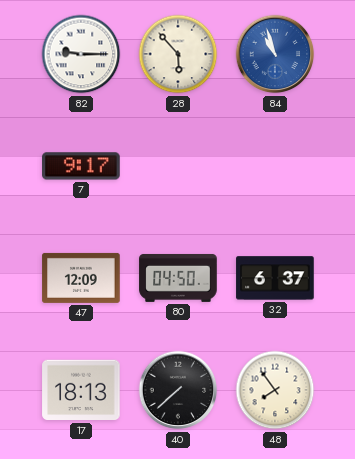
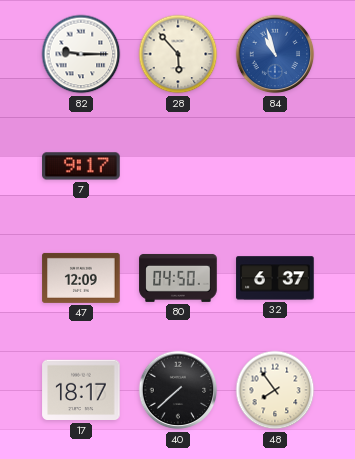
17: 18:13 -> 18:17 (81, 390)
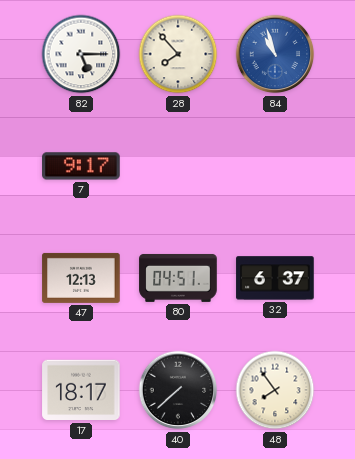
82: 9:15 -> 5:15 (81, 54)
28: 5:53 -> 7:53 (178, 54)
47: 12:09 -> 12:13 (81, 278)
80: 04:50 -> 04:51 (178, 278)
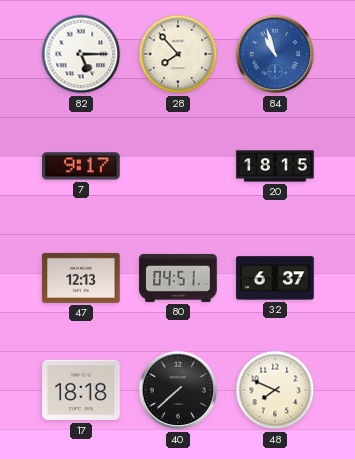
20: none -> 18:15 (275, 166)
17: 18:17 -> 18:18 (81, 390)
48: 7:54 -> 7:49 (275, 390)
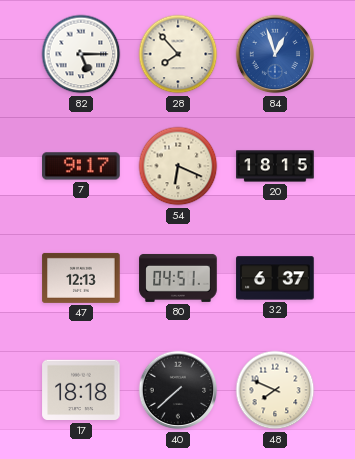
84: 10:57 -> 12:57 (275, 54)
54: none -> 6:19 (178, 166)
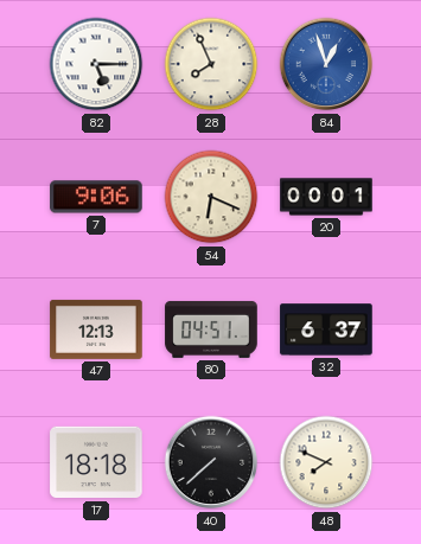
28: 7:53 -> 7:56 (211, 64)
7: 9:17 -> 9:06 (96, 197)
20: 18:15 -> 00:01 (326, 197)
